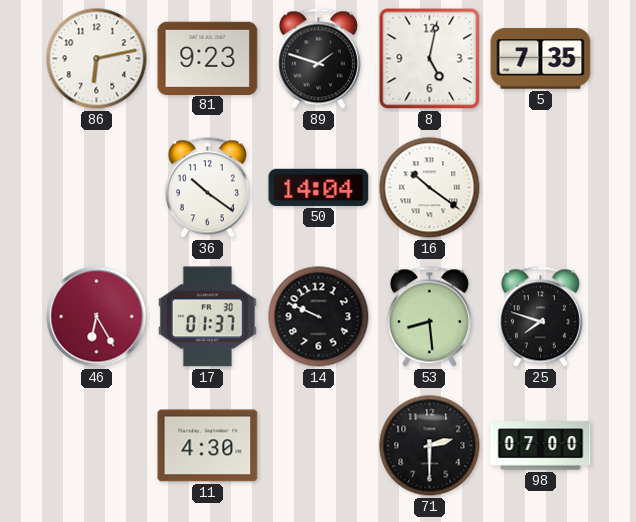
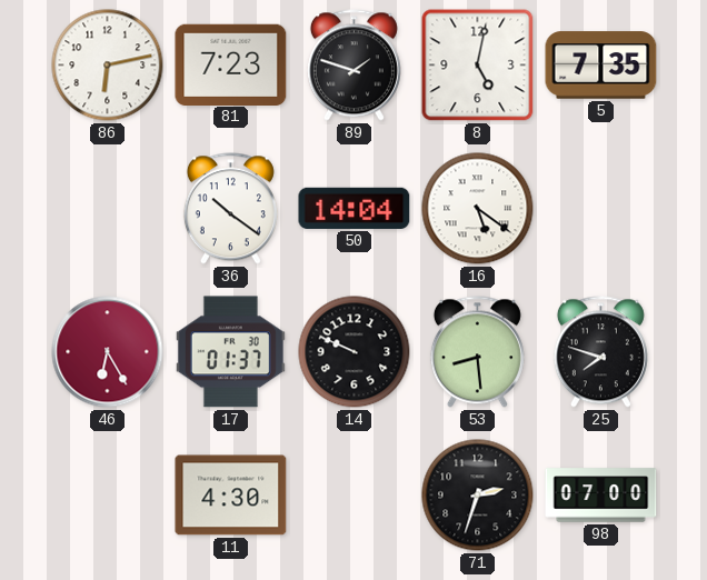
81: 9:23 -> 7:23 (231, 64)
16: 10:21 -> 5:21 (478, 209)
71: 2:30 -> 2:33 (478, 496)
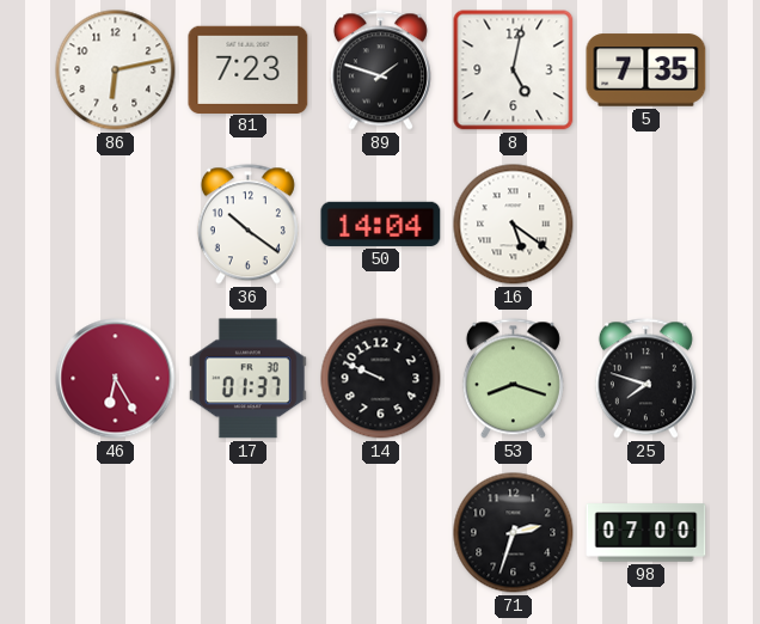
53: 8:29 -> 8:18 (513, 379)
11: 4:30 -> none (231, 496)
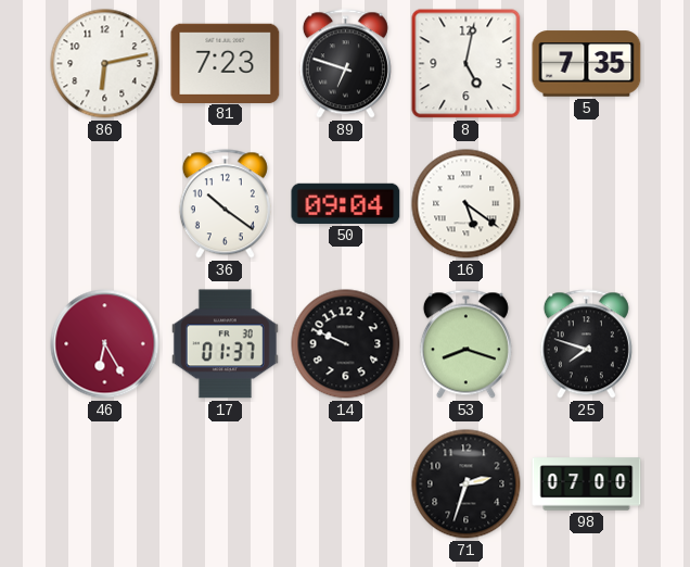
89: 1:48 -> 6:48 (345, 64)
50: 14:04 -> 09:04 (346, 203)
